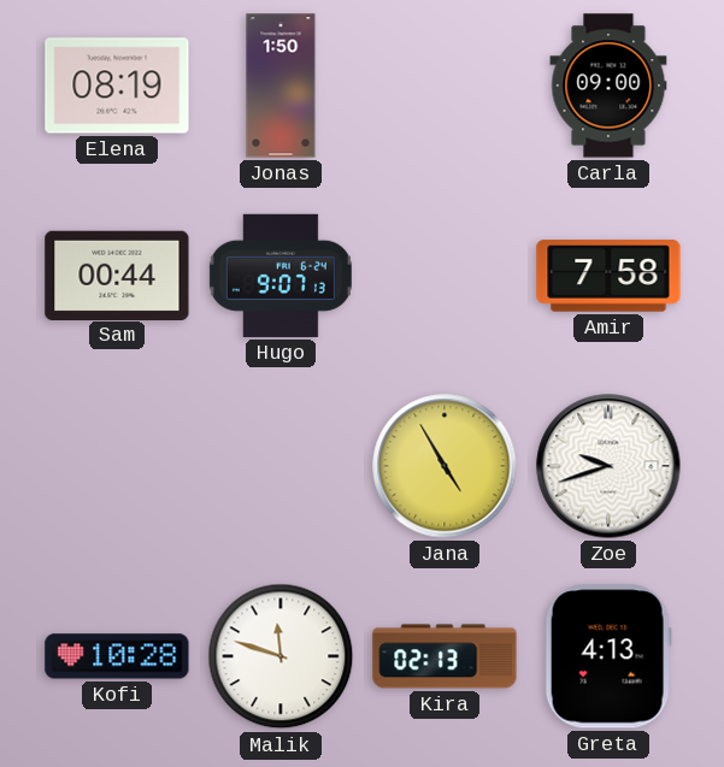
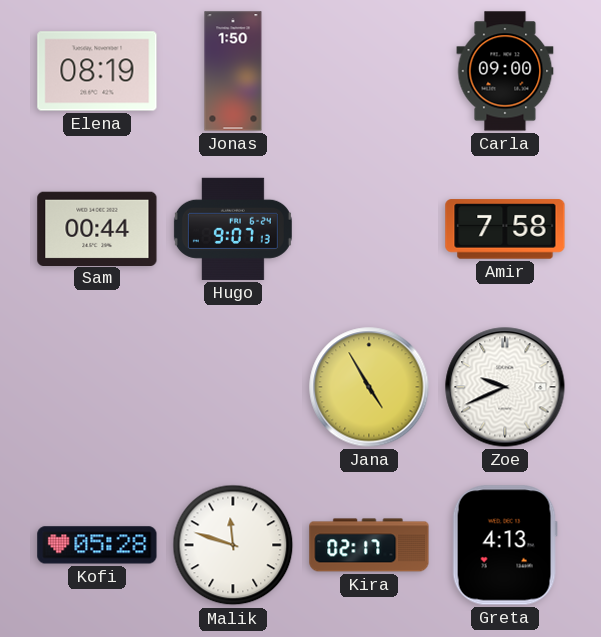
Zoe: 9:42 -> 9:41 (505, 387)
Kofi: 10:28 -> 05:28 (97, 545)
Kira: 02:13 -> 02:17 (369, 545)
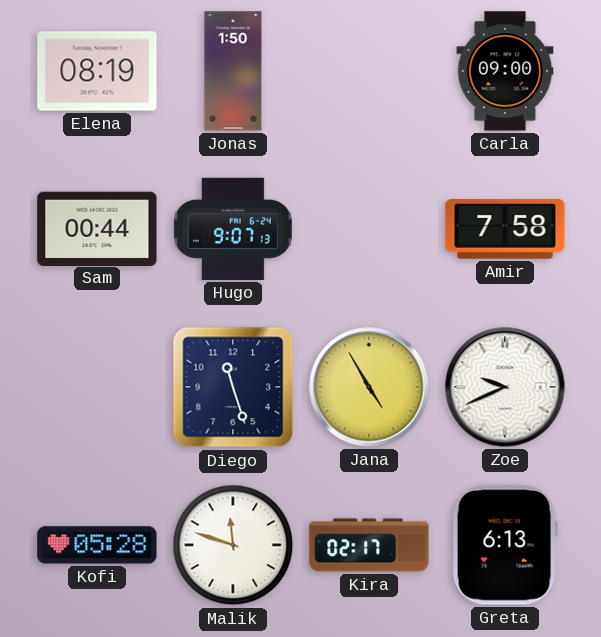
Diego: none -> 11:27 (233, 387)
Greta: 4:13 -> 6:13 (505, 545)
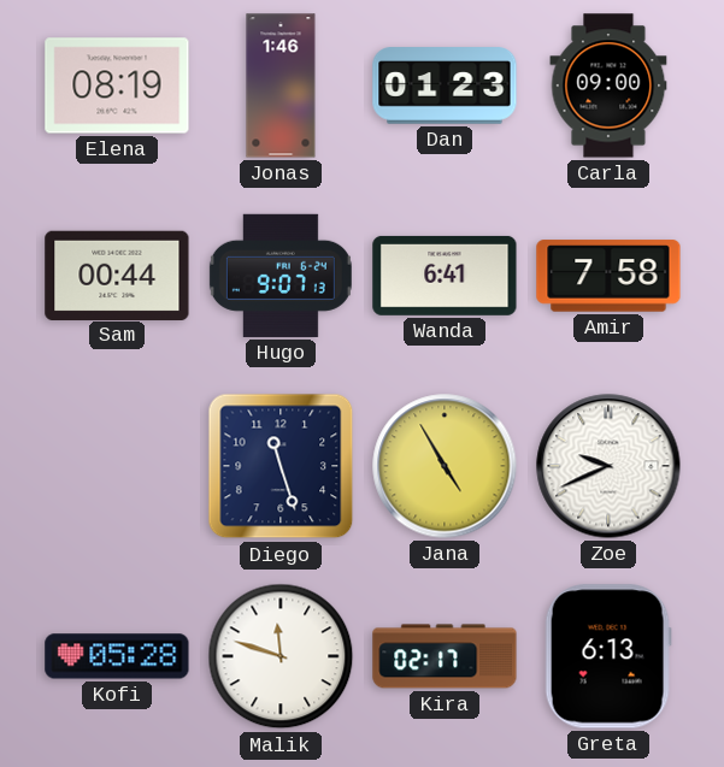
Jonas: 1:50 -> 1:46 (281, 85)
Dan: none -> 01:23 (445, 85)
Wanda: none -> 6:41 (445, 276)
